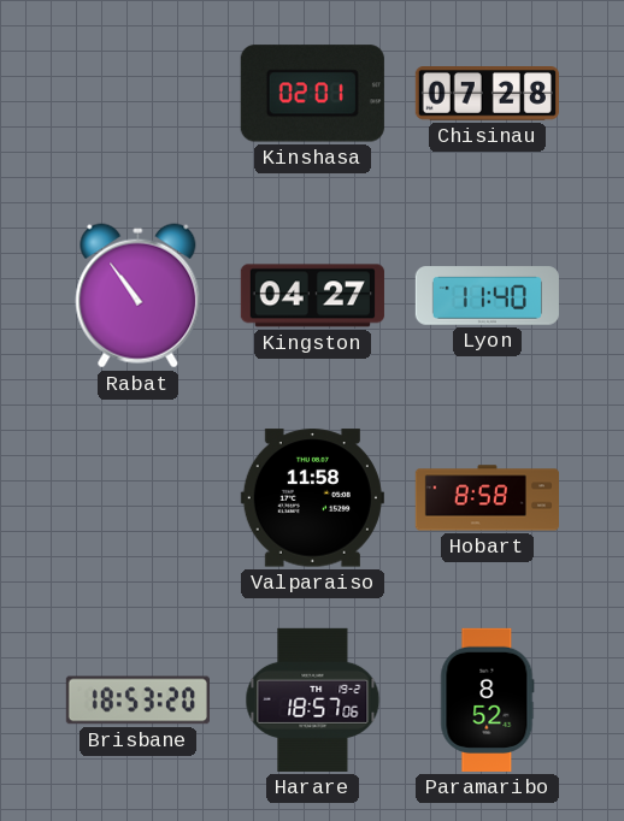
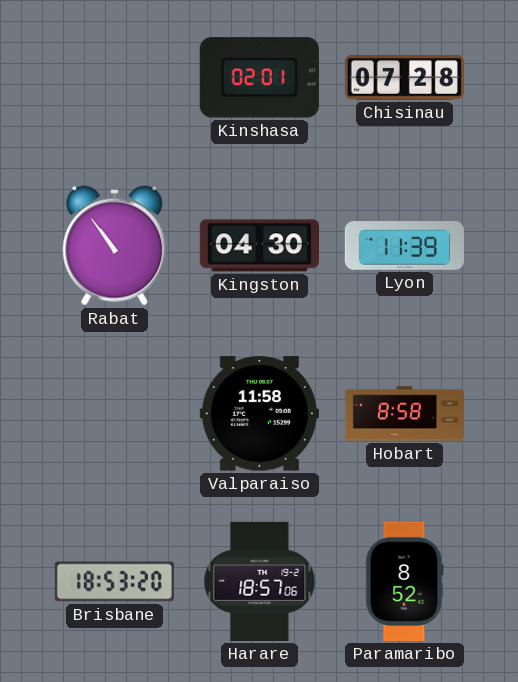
Kingston: 04:27 -> 04:30 (259, 246)
Lyon: 11:40 -> 11:39 (404, 246)
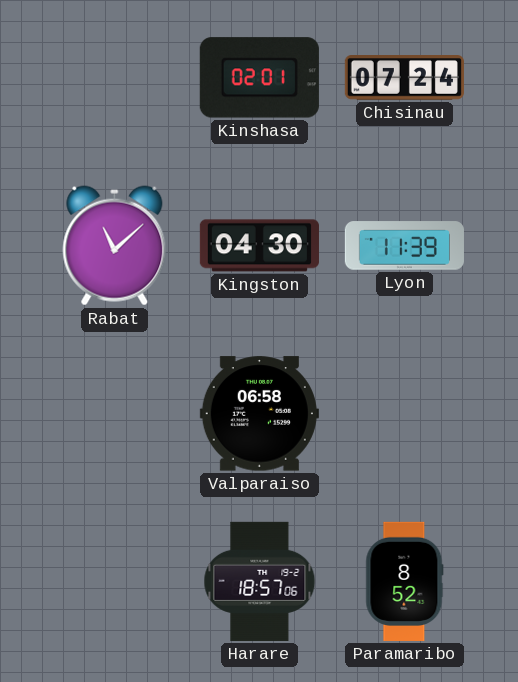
Chisinau: 07:28 -> 07:24 (404, 78)
Rabat: 10:54 -> 11:08 (115, 246)
Valparaiso: 11:58 -> 06:58 (259, 414)
Hobart: 8:58 -> none (404, 414)
Brisbane: 18:53 -> none (114, 582)
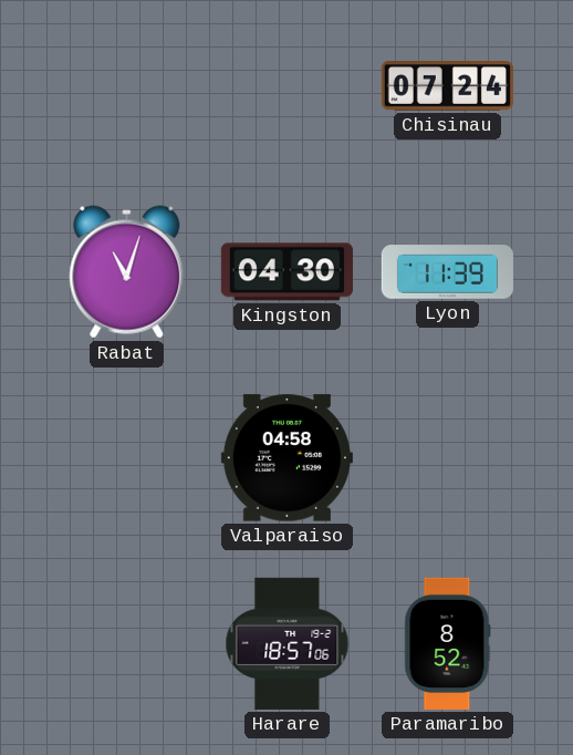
Kinshasa: 02:01 -> none (259, 78)
Rabat: 11:08 -> 11:03 (127, 272)
Valparaiso: 06:58 -> 04:58 (286, 458)
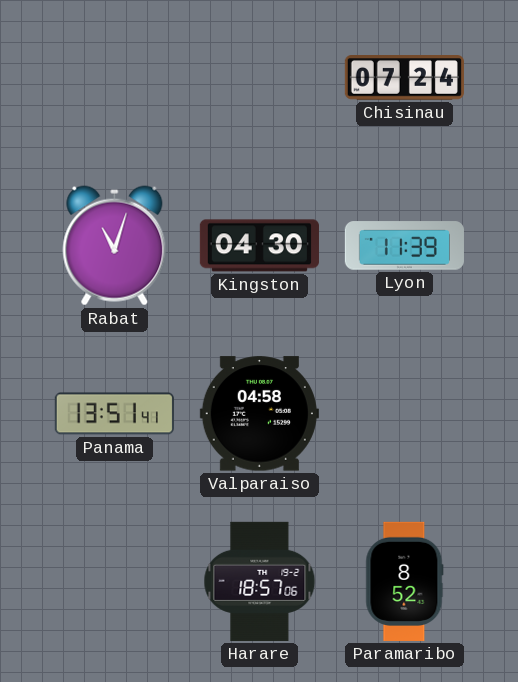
Panama: none -> 13:51 (114, 414)
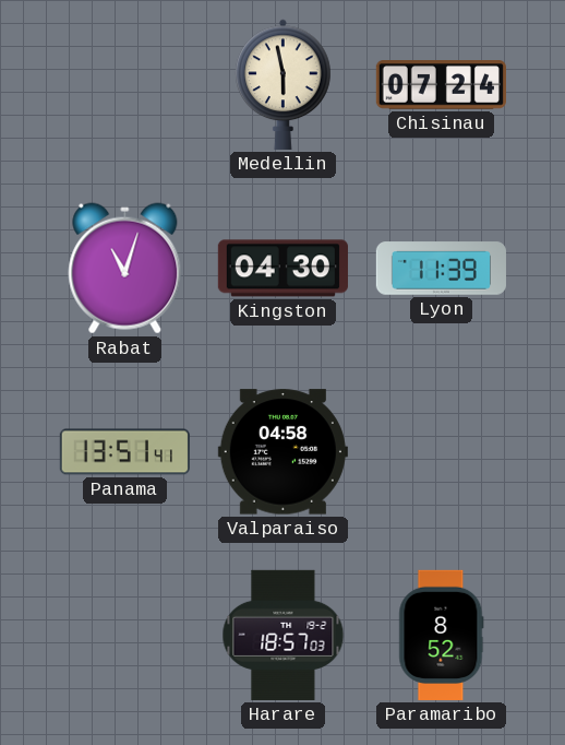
Medellin: none -> 5:58 (284, 84)
Harare: 18:57:06 -> 18:57:03 (284, 635)
